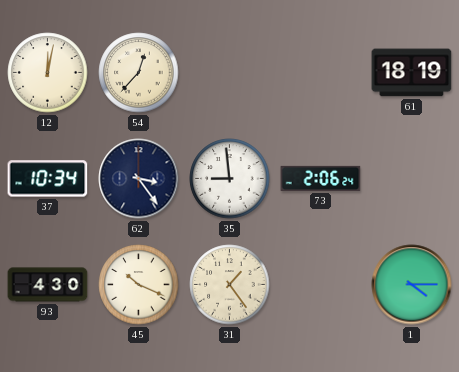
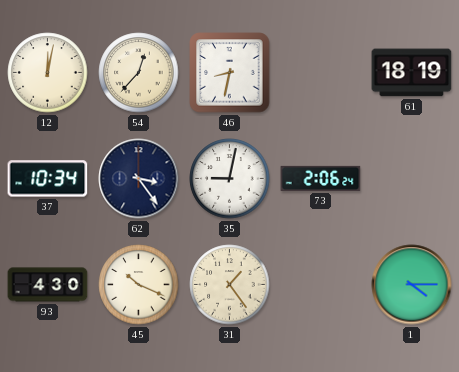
46: none -> 8:32 (230, 73)
35: 8:59 -> 9:02 (230, 179)
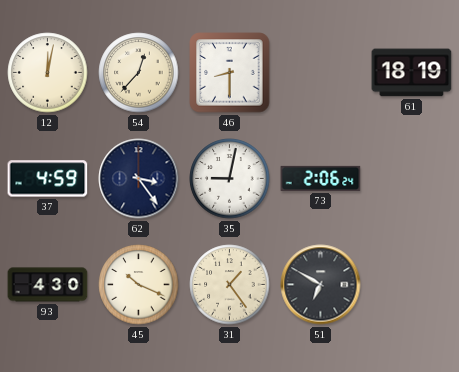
46: 8:32 -> 8:30 (230, 73)
37: 10:34 -> 4:59 (48, 179)
51: none -> 6:50 (321, 285)
1: 4:15 -> none (412, 285)
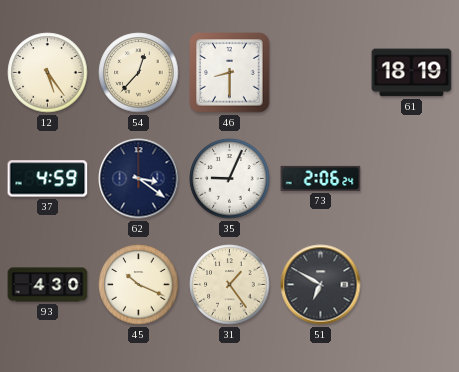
12: 12:02 -> 5:24 (48, 73)
62: 3:24 -> 3:21 (139, 179)
35: 9:02 -> 9:04 (230, 179)
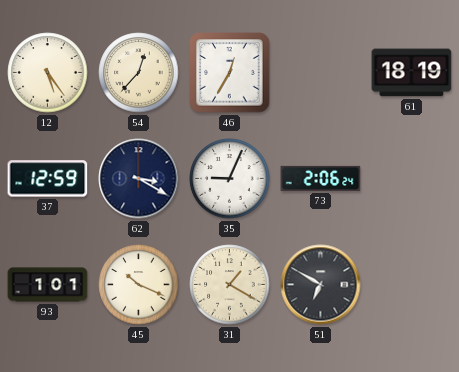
46: 8:30 -> 12:35 (230, 73)
37: 4:59 -> 12:59 (48, 179)
62: 3:21 -> 3:20 (139, 179)
93: 4:30 -> 1:01 (48, 285)
31: 1:24 -> 1:20 (230, 285)
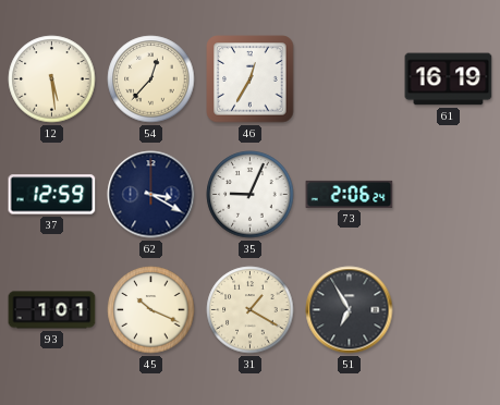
12: 5:24 -> 5:29 (52, 79)
61: 18:19 -> 16:19 (449, 79)
51: 6:50 -> 6:55 (350, 310)
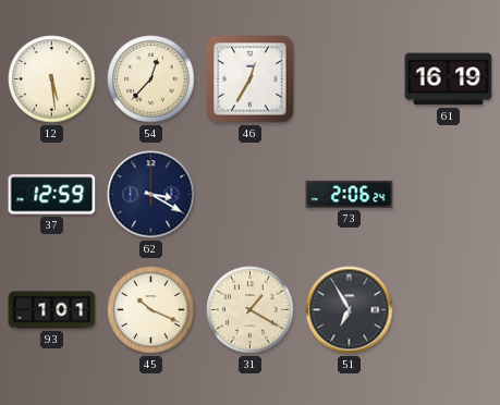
35: 9:04 -> none (251, 195)
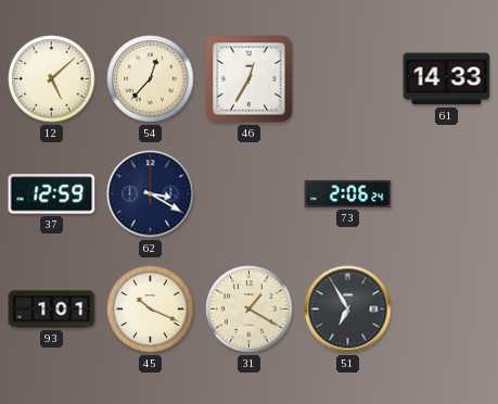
12: 5:29 -> 5:08 (52, 79)
61: 16:19 -> 14:33 (447, 79)
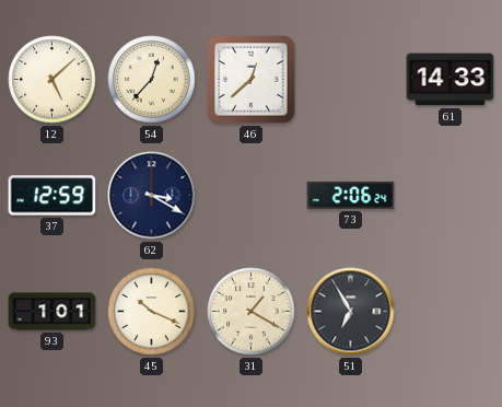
46: 12:35 -> 12:38 (252, 80)
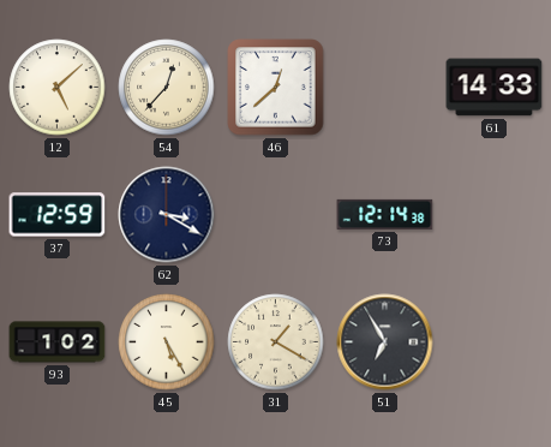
73: 2:06 -> 12:14 (385, 214)
93: 1:01 -> 1:02 (58, 342)
45: 10:19 -> 5:25 (167, 342)
